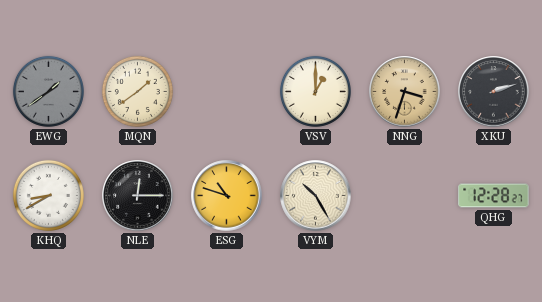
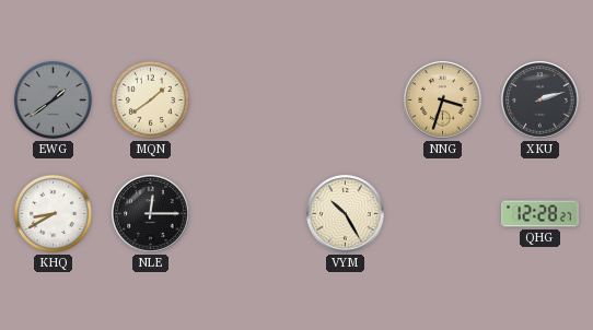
VSV: 1:00 -> none (315, 91)
ESG: 10:48 -> none (227, 196)
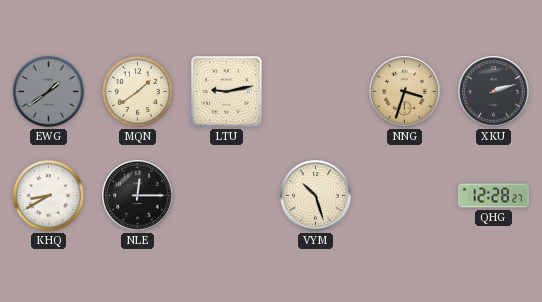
LTU: none -> 9:13 (227, 92)
VYM: 10:25 -> 10:27 (316, 196)
